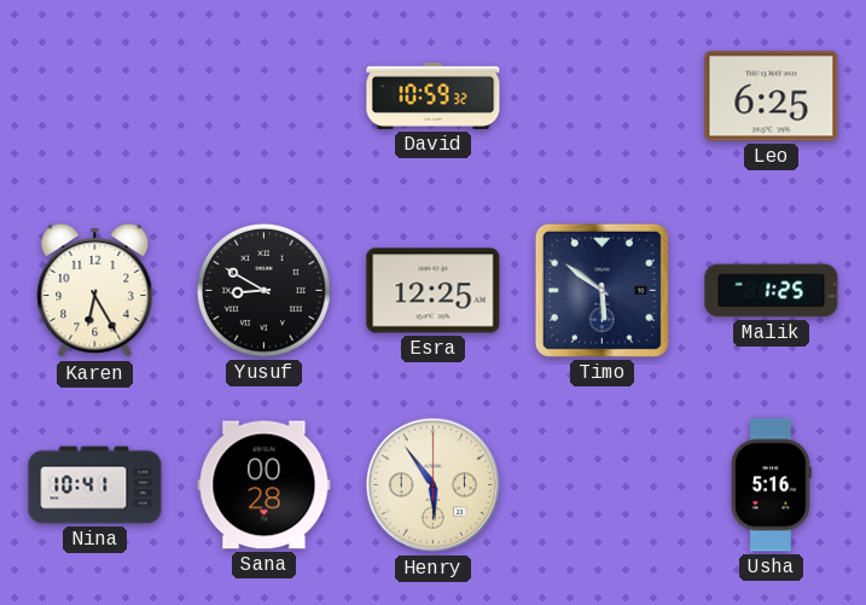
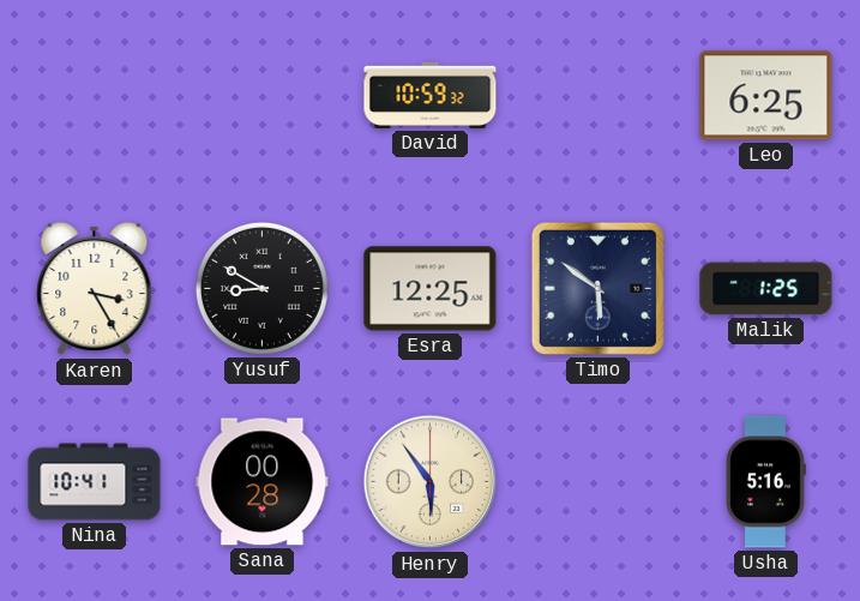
Karen: 6:25 -> 3:25 (95, 289)
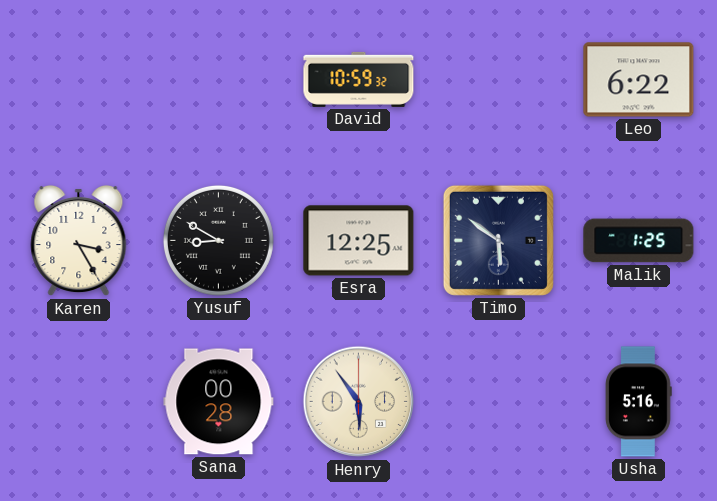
Leo: 6:25 -> 6:22 (639, 80)
Nina: 10:41 -> none (95, 482)
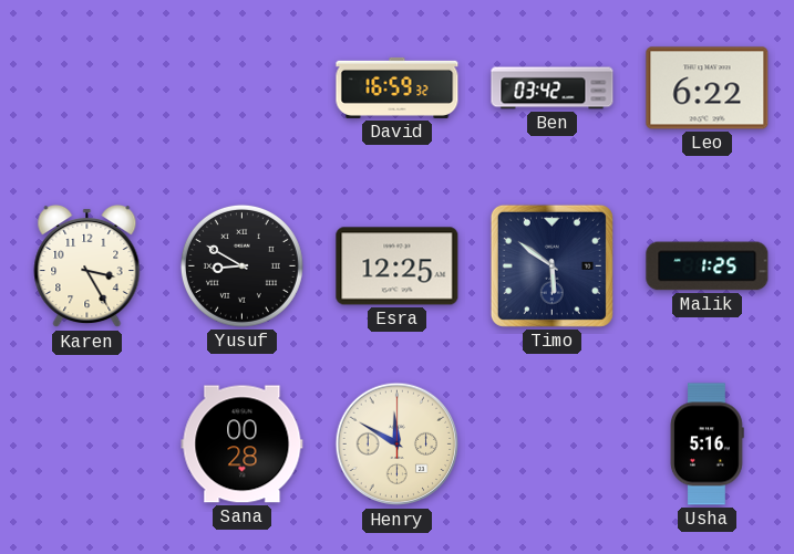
David: 10:59 -> 16:59 (398, 87)
Ben: none -> 03:42 (553, 88)
Henry: 5:54 -> 11:50 (398, 445)
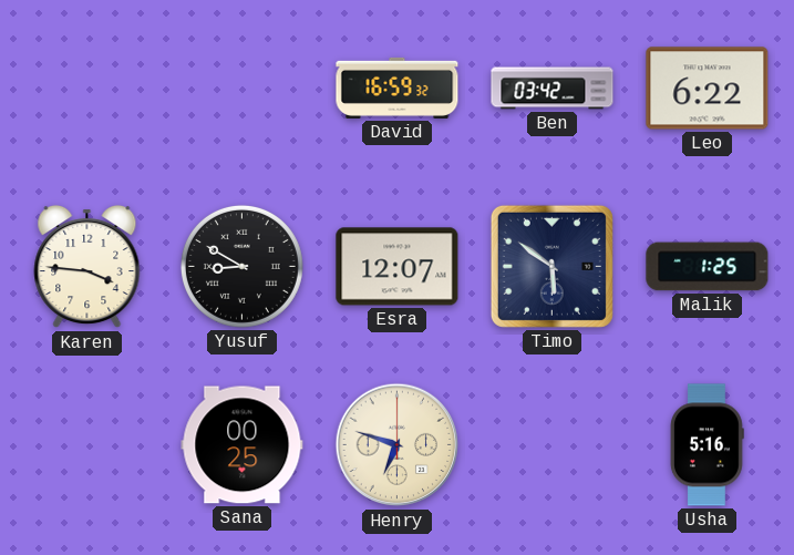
Karen: 3:25 -> 3:46 (87, 267)
Esra: 12:25 -> 12:07 (398, 267)
Sana: 00:28 -> 00:25 (243, 445)
Henry: 11:50 -> 6:48 (398, 445)
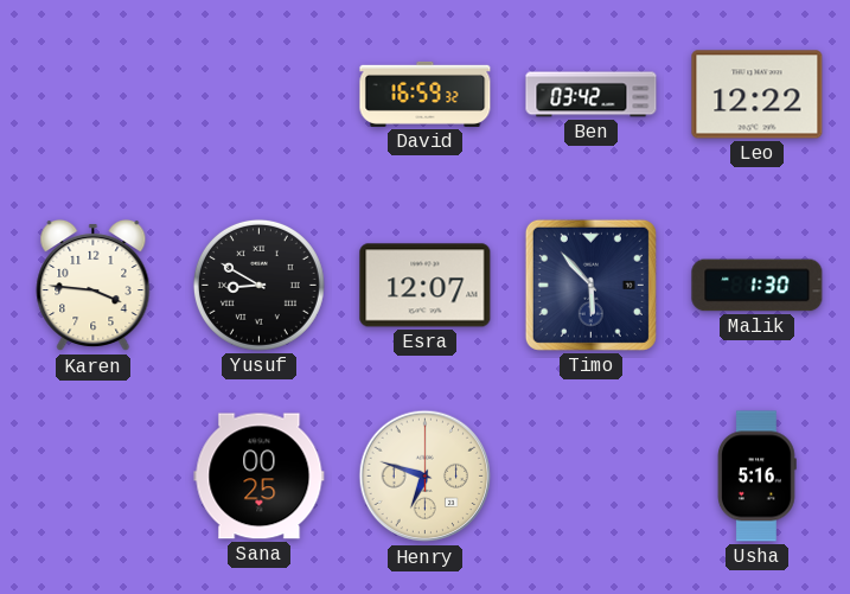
Leo: 6:22 -> 12:22 (758, 95)
Timo: 5:51 -> 5:53 (590, 285)
Malik: 1:25 -> 1:30 (758, 286)
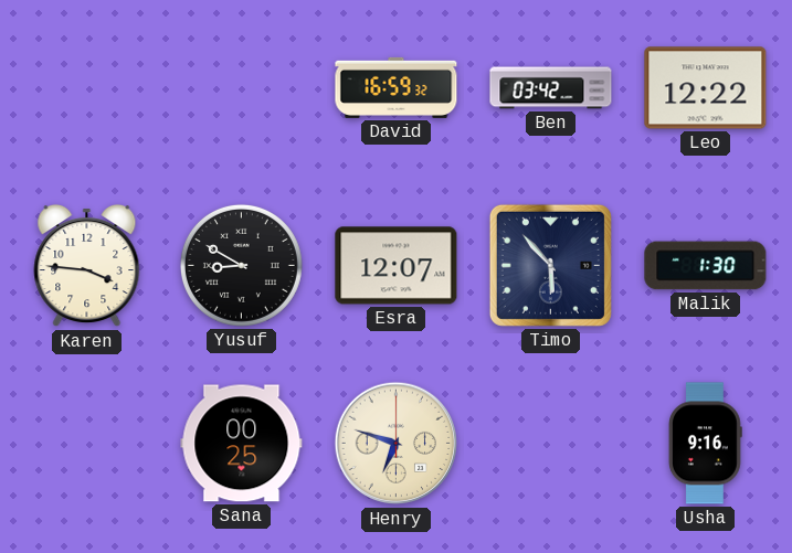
Usha: 5:16 -> 9:16 (706, 444)
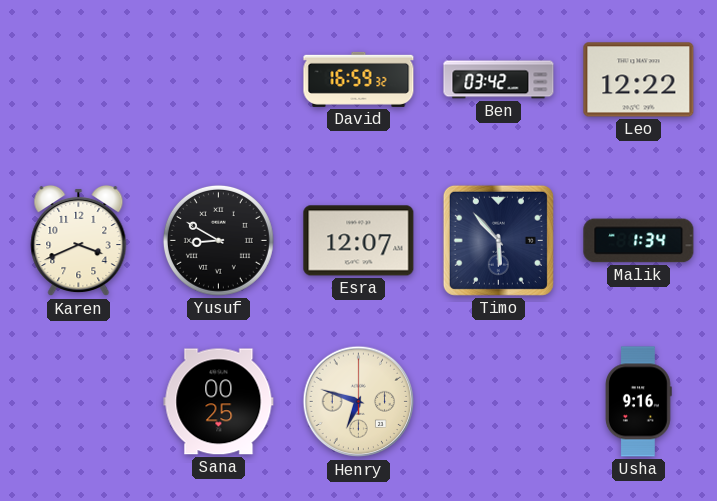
Karen: 3:46 -> 3:41 (79, 241)
Malik: 1:30 -> 1:34 (639, 241)
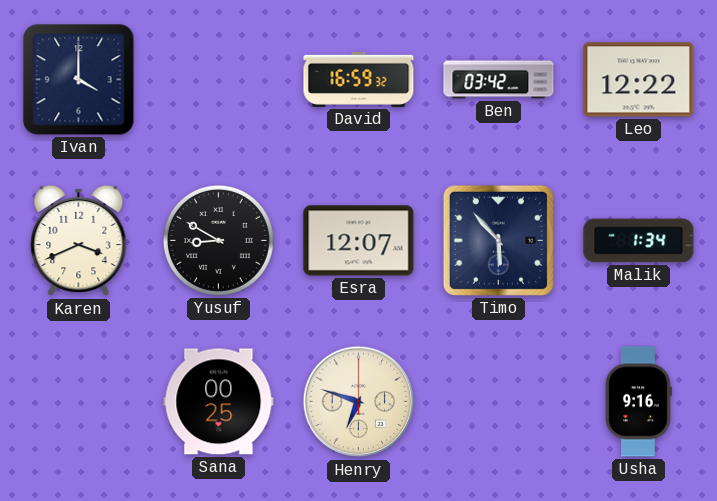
Ivan: none -> 4:00 (79, 80)
